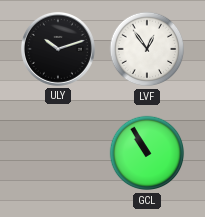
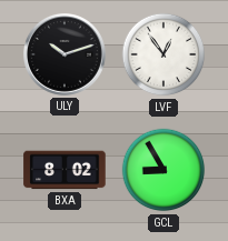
BXA: none -> 8:02 (65, 170)
GCL: 10:55 -> 8:55 (163, 170)
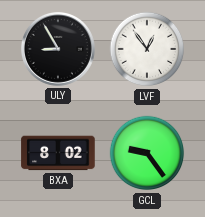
ULY: 10:12 -> 8:55 (58, 49)
GCL: 8:55 -> 9:24 (147, 153)
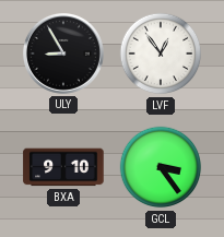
BXA: 8:02 -> 9:10 (63, 167)
GCL: 9:24 -> 3:24 (161, 167)
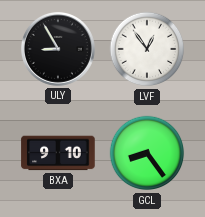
GCL: 3:24 -> 8:24 (147, 153)
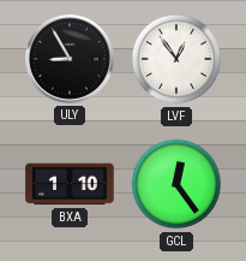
BXA: 9:10 -> 1:10 (70, 184)
GCL: 8:24 -> 12:24 (176, 184)
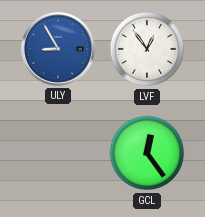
ULY dial: black -> blue (58, 49)
BXA: 1:10 -> none (70, 184)
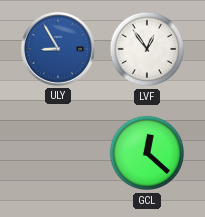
GCL: 12:24 -> 12:22 (147, 153)
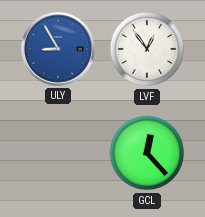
GCL: 12:22 -> 12:23 (147, 153)
